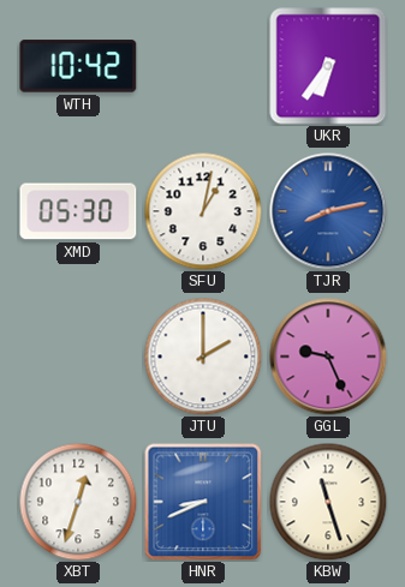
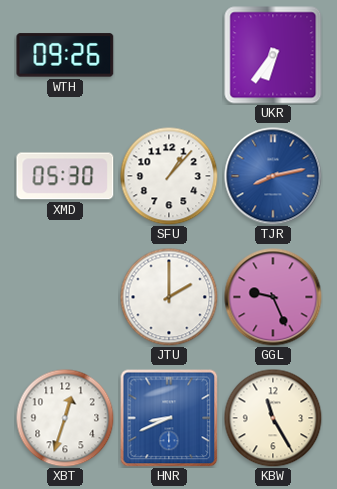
WTH: 10:42 -> 09:26 (65, 55)
SFU: 1:02 -> 1:07 (169, 176)
KBW: 11:27 -> 11:25 (273, 418)
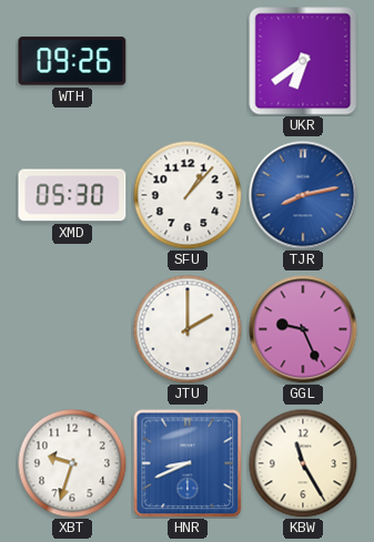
UKR: 6:36 -> 6:39 (303, 61)
XBT: 12:33 -> 9:33 (72, 463)
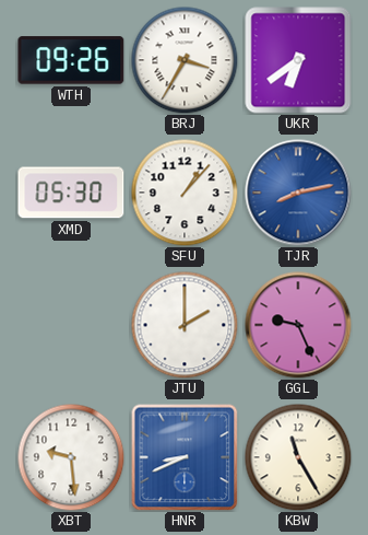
BRJ: none -> 3:35 (185, 60)
XBT: 9:33 -> 9:29 (71, 457)
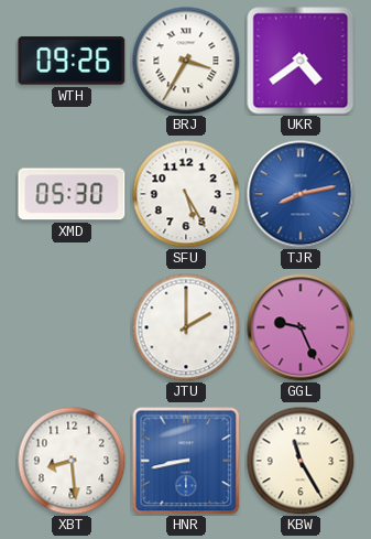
UKR: 6:39 -> 4:39 (301, 61)
SFU: 1:07 -> 5:25 (186, 194)
XBT: 9:29 -> 8:29 (72, 461)
HNR: 8:41 -> 8:43 (186, 461)
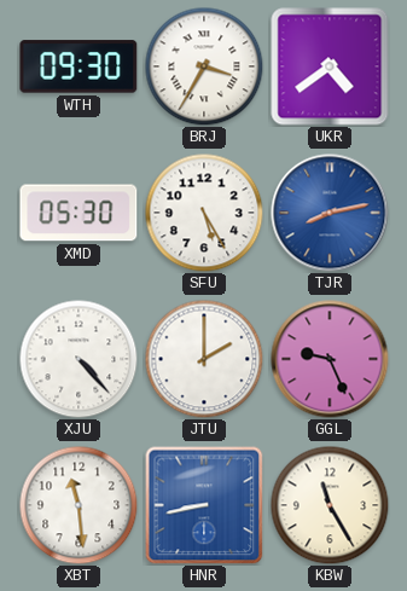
WTH: 09:26 -> 09:30 (79, 66)
XJU: none -> 4:23 (79, 359)
XBT: 8:29 -> 11:29 (79, 505)
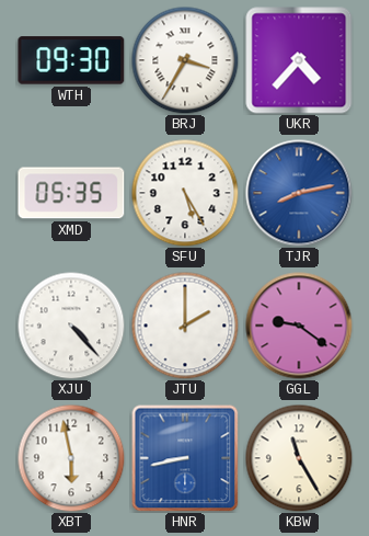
UKR: 4:39 -> 4:37 (299, 60)
XMD: 05:30 -> 05:35 (71, 193)
GGL: 9:26 -> 9:21 (299, 326)
XBT: 11:29 -> 5:58 (71, 458)
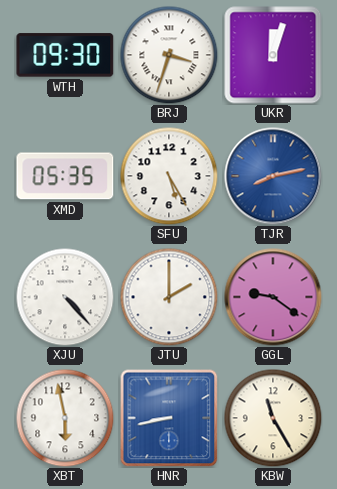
BRJ: 3:35 -> 3:33 (169, 55)
UKR: 4:37 -> 12:03 (273, 55)
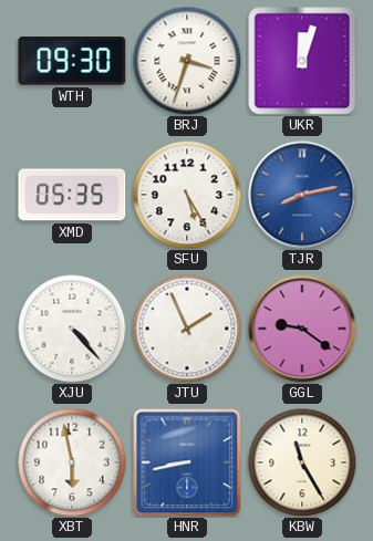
JTU: 2:00 -> 1:56 (187, 329)
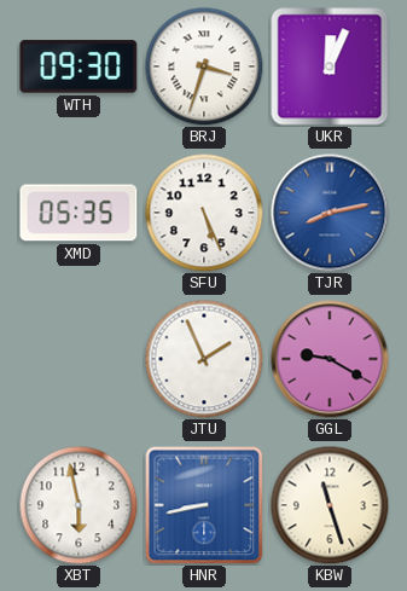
UKR: 12:03 -> 12:04 (330, 66)
SFU: 5:25 -> 5:26 (204, 213)
XJU: 4:23 -> none (72, 329)
GGL: 9:21 -> 9:20 (330, 359)
KBW: 11:25 -> 11:27 (330, 505)
